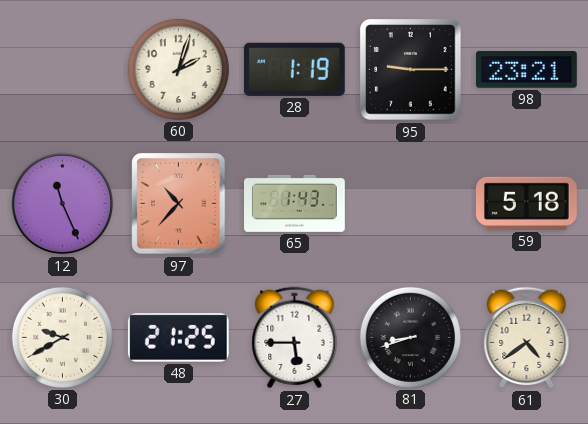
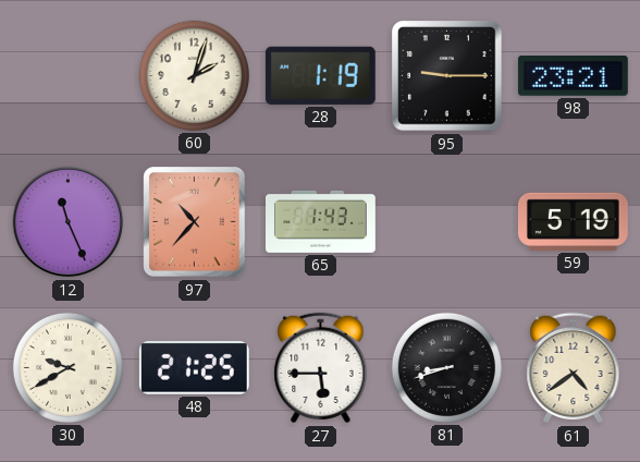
59: 5:18 -> 5:19 (573, 221)
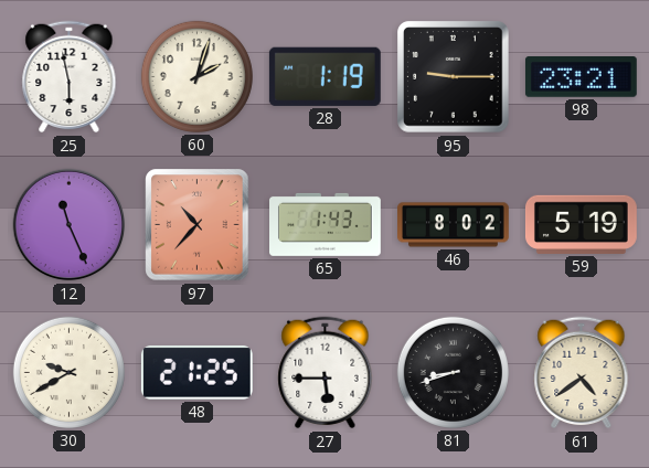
25: none -> 5:58 (70, 77)
46: none -> 8:02 (454, 225)
